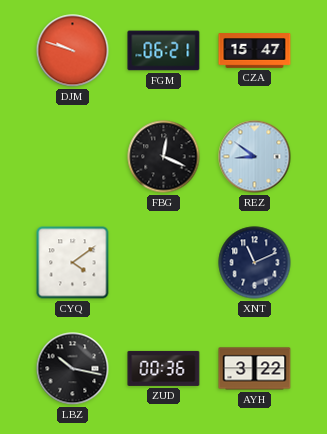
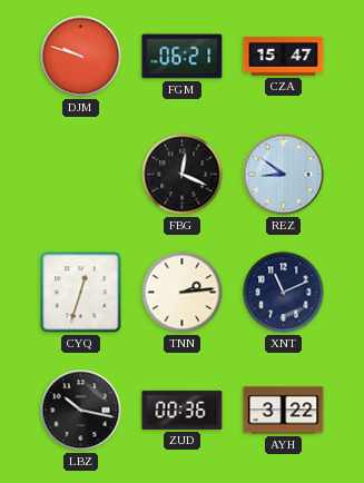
CYQ: 4:09 -> 12:33 (81, 293)
TNN: none -> 2:14 (183, 293)
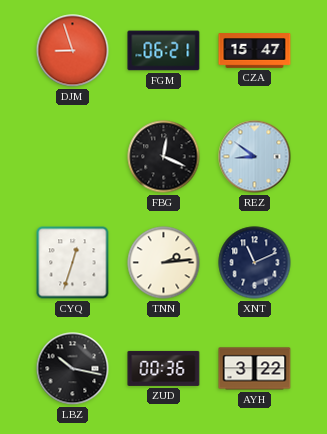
DJM: 9:48 -> 8:57 (73, 51)
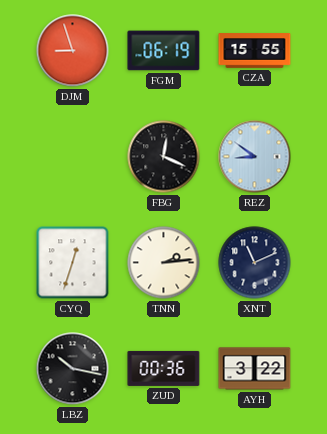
FGM: 06:21 -> 06:19 (164, 51)
CZA: 15:47 -> 15:55 (255, 51)
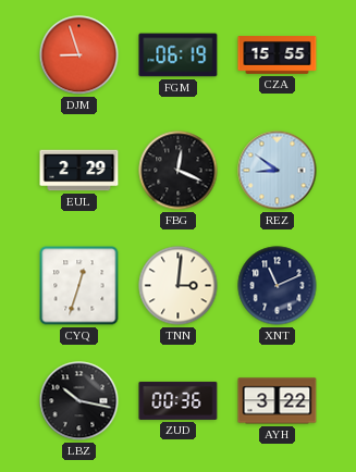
EUL: none -> 2:29 (79, 171)
TNN: 2:14 -> 3:01 (179, 286)
